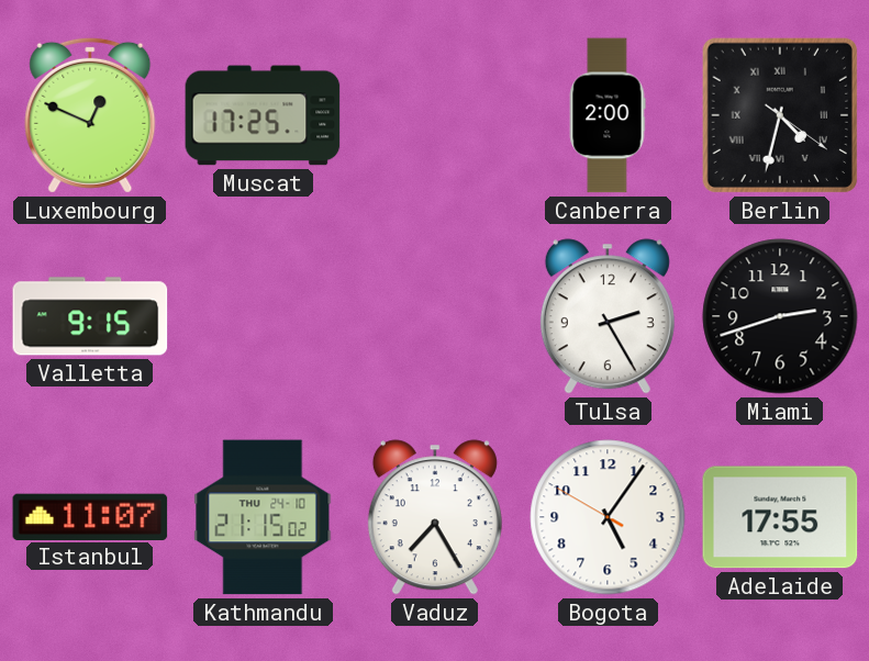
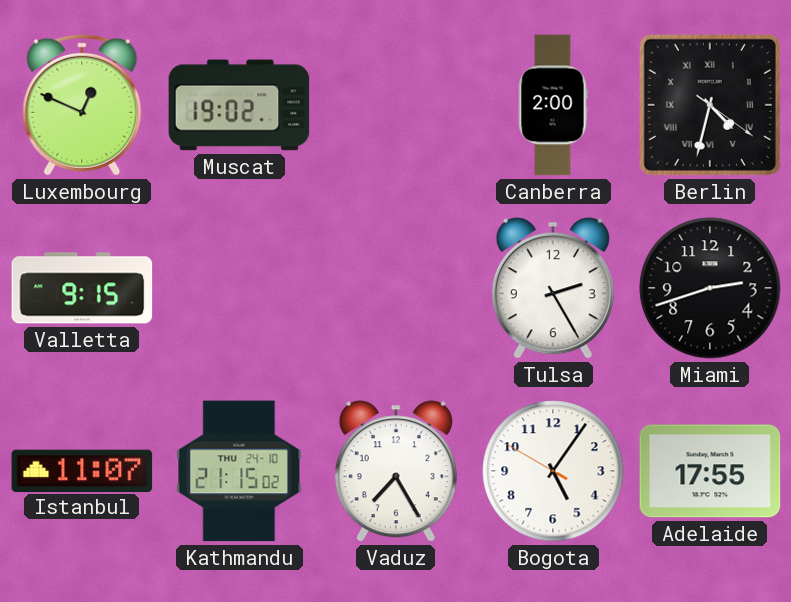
Muscat: 17:25 -> 19:02 (239, 105)
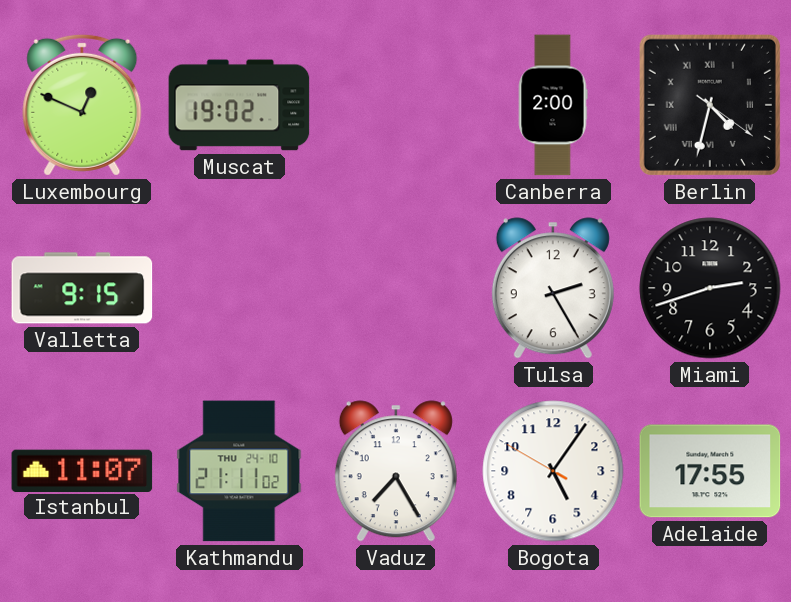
Kathmandu: 21:15 -> 21:11 (239, 471)
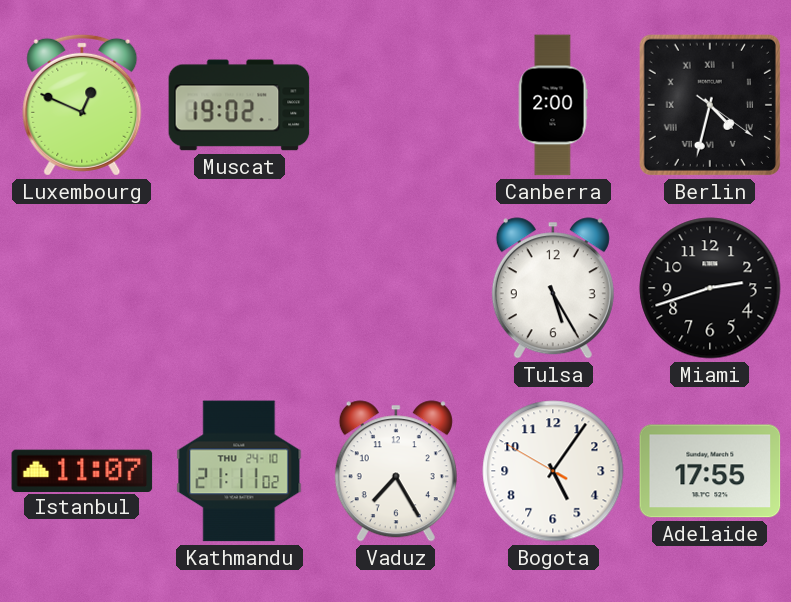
Valletta: 9:15 -> none (82, 288)
Tulsa: 2:25 -> 5:25 (553, 288)
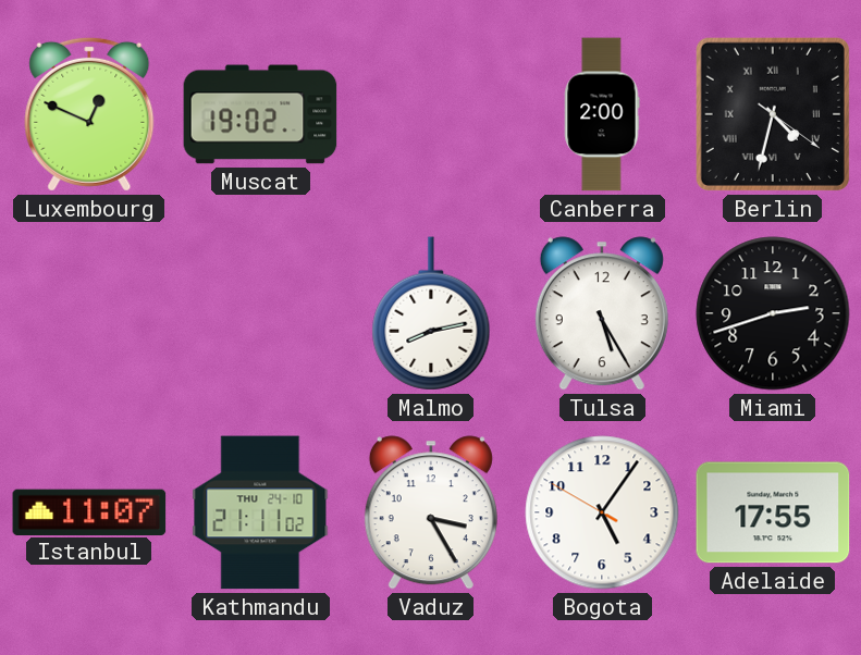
Malmo: none -> 8:13 (431, 313)
Vaduz: 7:25 -> 3:25 (431, 512)
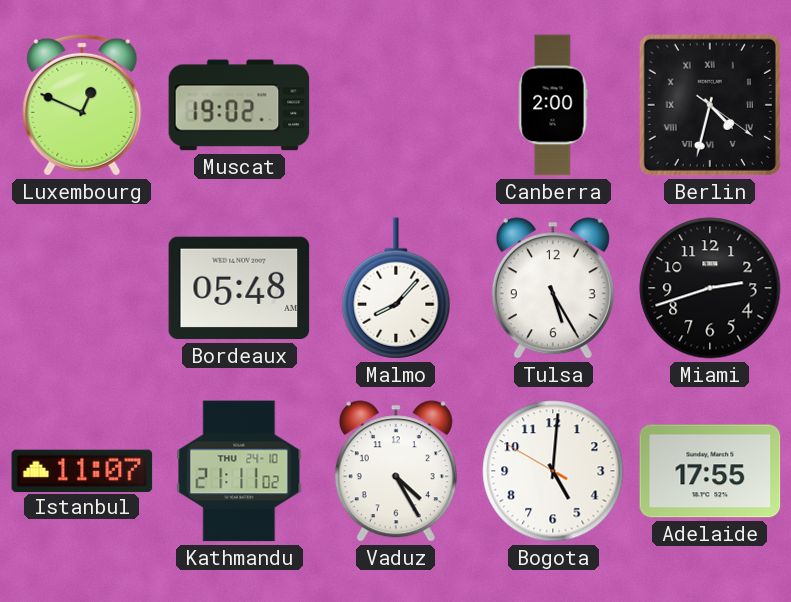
Bordeaux: none -> 05:48 (239, 288)
Malmo: 8:13 -> 8:07 (396, 288)
Vaduz: 3:25 -> 4:25 (396, 471)
Bogota: 5:05 -> 5:00 (553, 471)
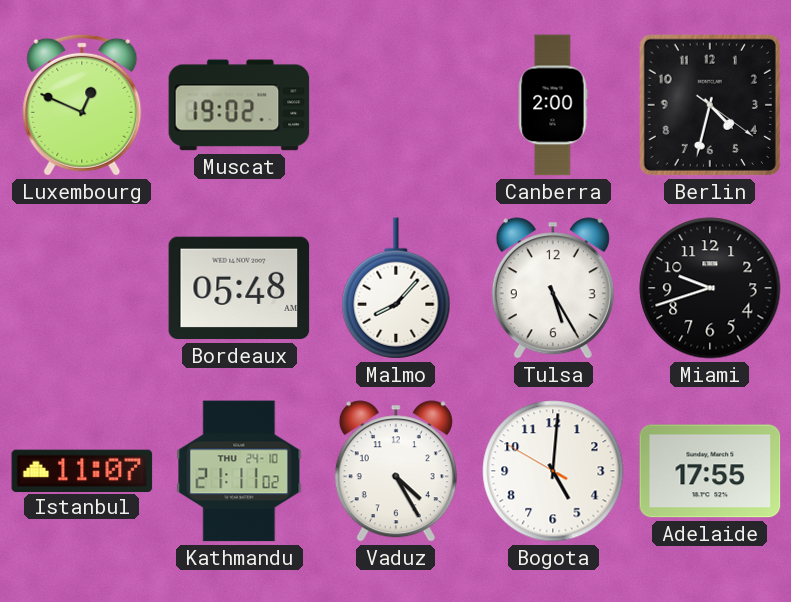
Berlin numerals: Roman -> Arabic (710, 105)
Miami: 2:42 -> 9:42 (710, 288)
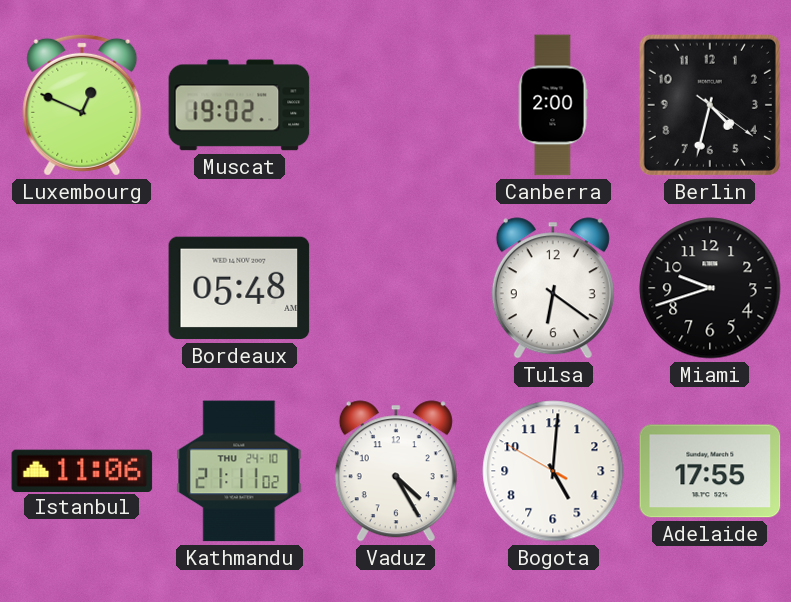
Malmo: 8:07 -> none (396, 288)
Tulsa: 5:25 -> 6:21 (553, 288)
Istanbul: 11:07 -> 11:06 (82, 470)
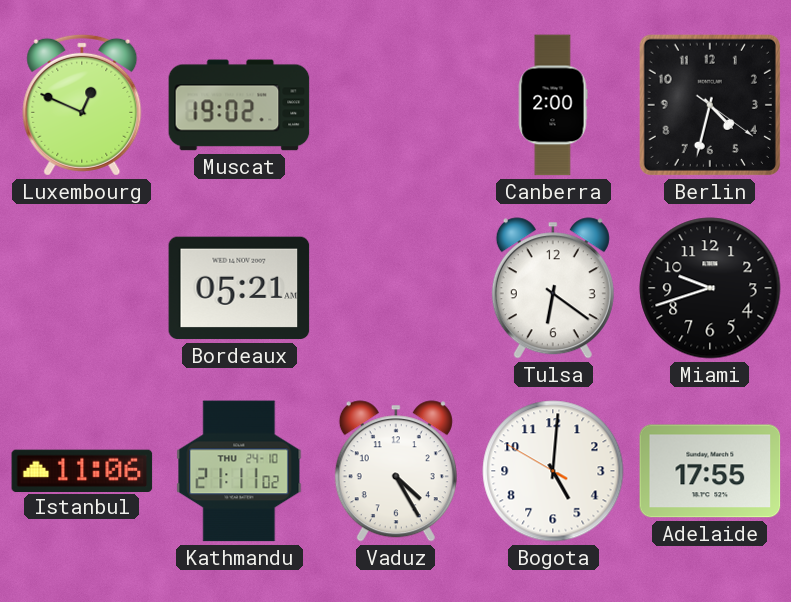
Bordeaux: 05:48 -> 05:21 (239, 288)
